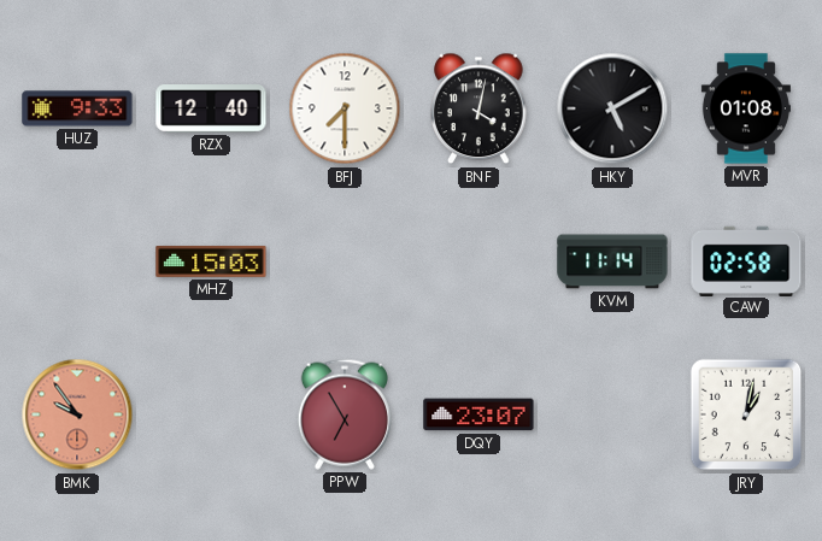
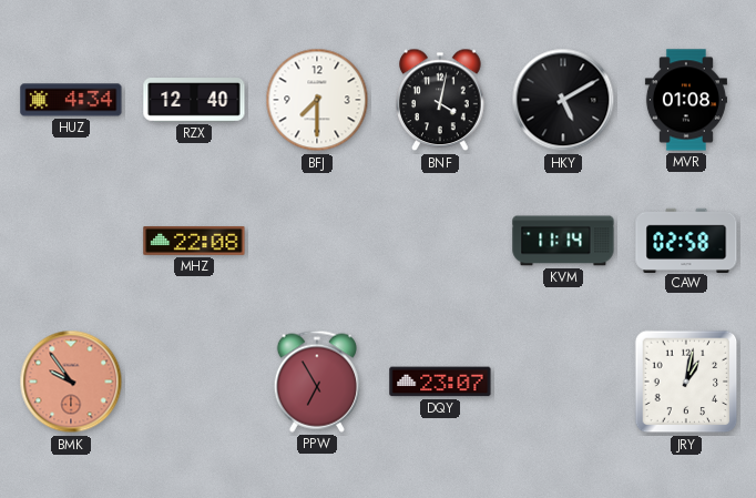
HUZ: 9:33 -> 4:34 (71, 100)
MHZ: 15:03 -> 22:08 (194, 241)
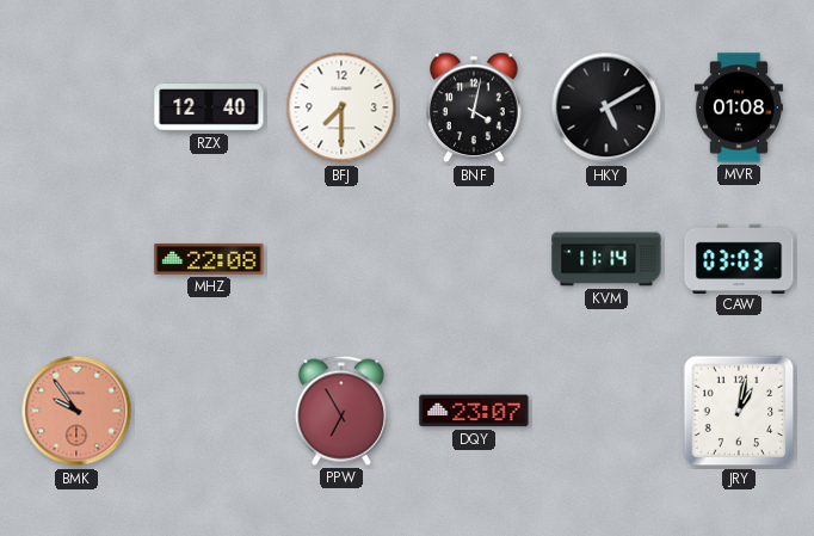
HUZ: 4:34 -> none (71, 100)
CAW: 02:58 -> 03:03 (739, 258)
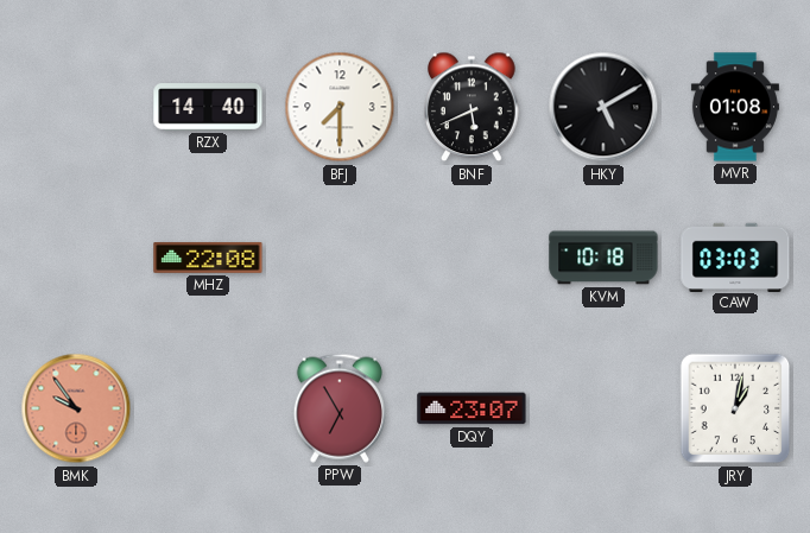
RZX: 12:40 -> 14:40 (208, 108)
BNF: 4:02 -> 5:41 (472, 107)
KVM: 11:14 -> 10:18 (603, 258)
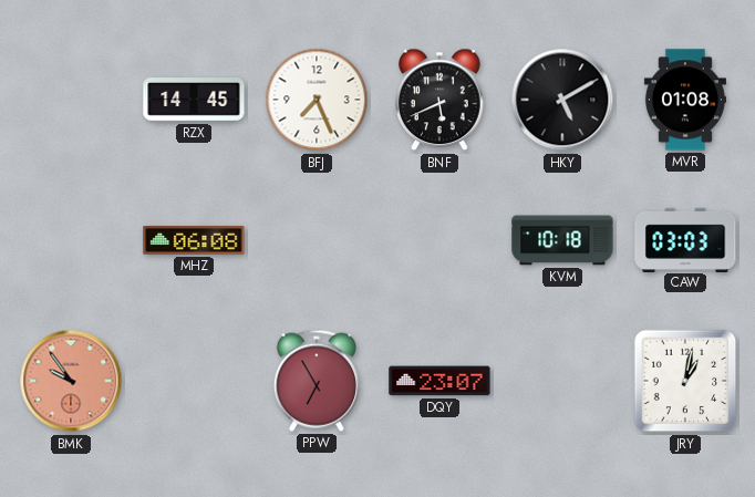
RZX: 14:40 -> 14:45 (194, 101)
BFJ: 7:30 -> 7:26 (317, 100)
MHZ: 22:08 -> 06:08 (194, 240)
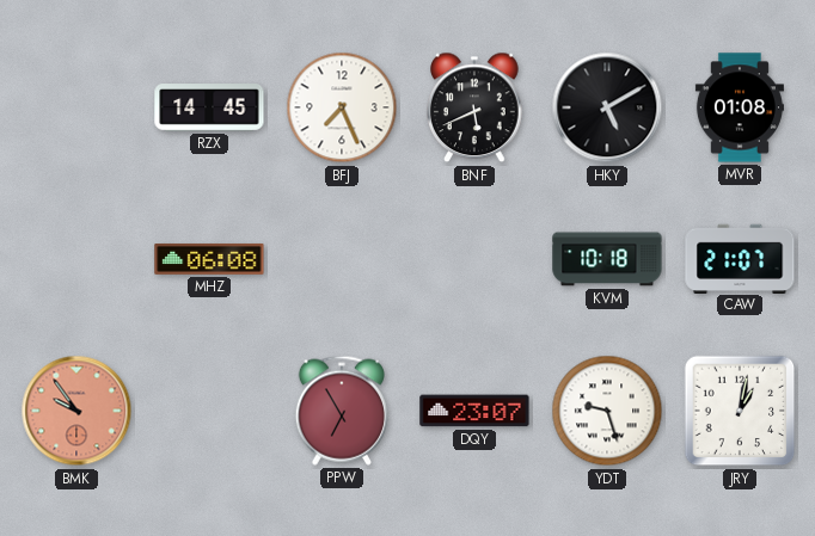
CAW: 03:03 -> 21:07 (740, 258)
YDT: none -> 9:27 (607, 411)
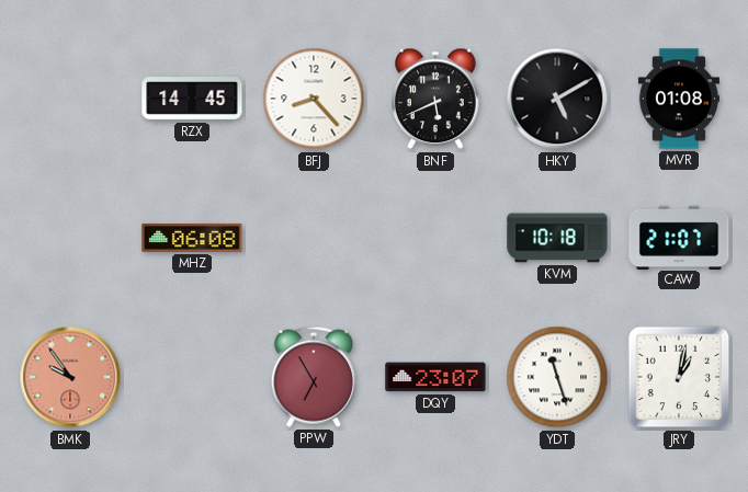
BFJ: 7:26 -> 8:23 (314, 99)
YDT: 9:27 -> 11:27 (557, 377)
